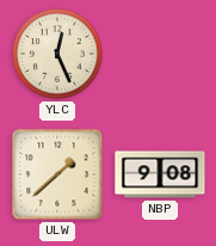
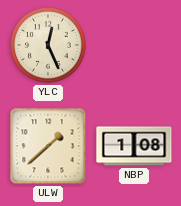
NBP: 9:08 -> 1:08 (134, 146)
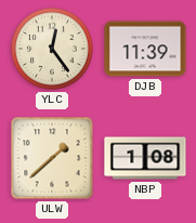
YLC: 12:26 -> 12:24 (53, 50)
DJB: none -> 11:39 (145, 49)
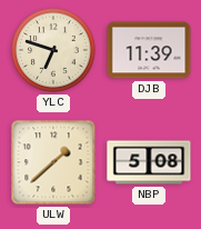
YLC: 12:24 -> 6:48 (54, 51)
NBP: 1:08 -> 5:08 (149, 162)
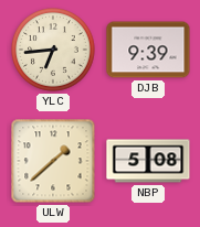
YLC: 6:48 -> 6:44 (54, 51)
DJB: 11:39 -> 9:39 (148, 50)
